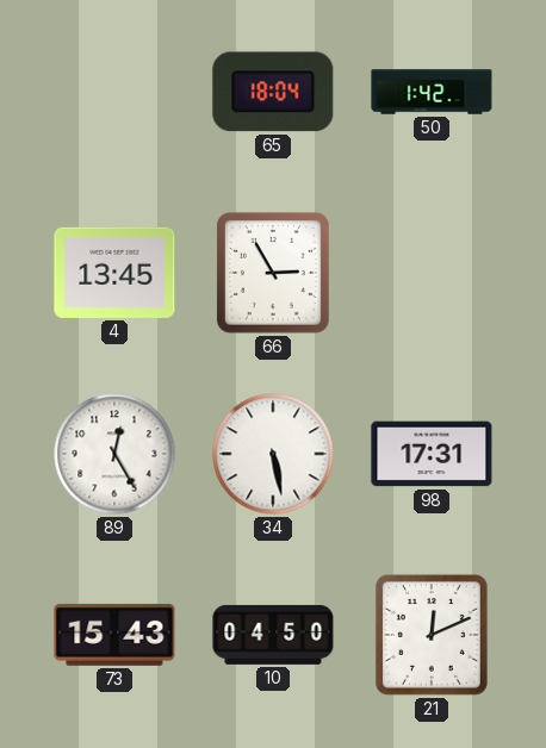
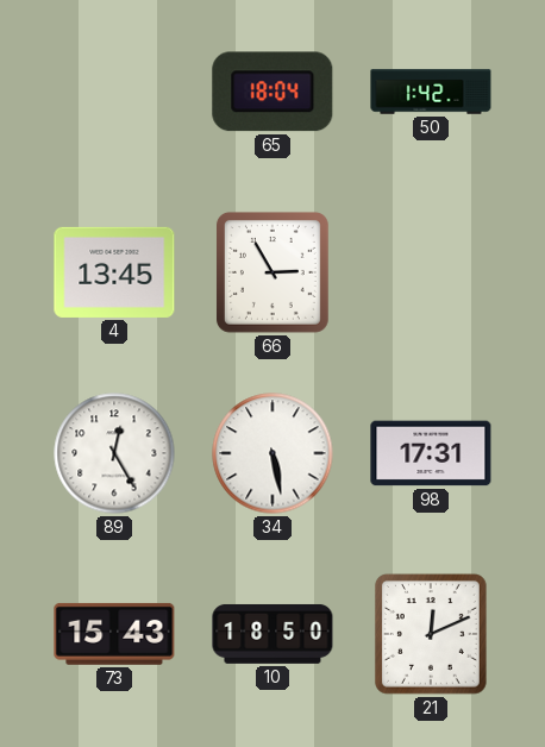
10: 04:50 -> 18:50 (272, 634)
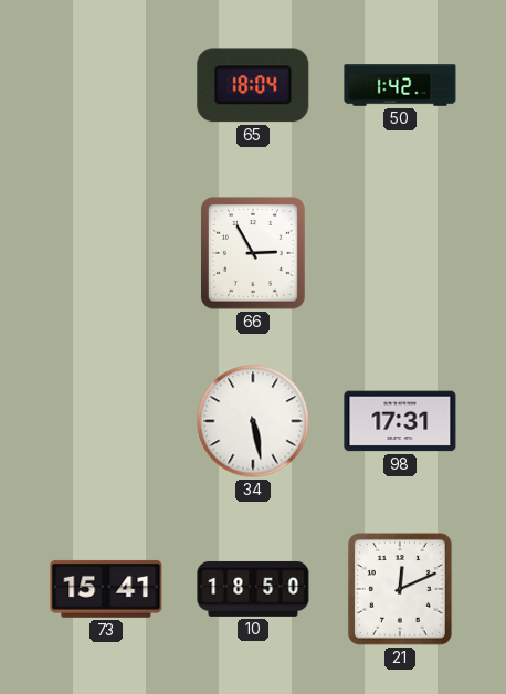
4: 13:45 -> none (114, 272)
89: 12:25 -> none (114, 453)
73: 15:43 -> 15:41 (106, 589)
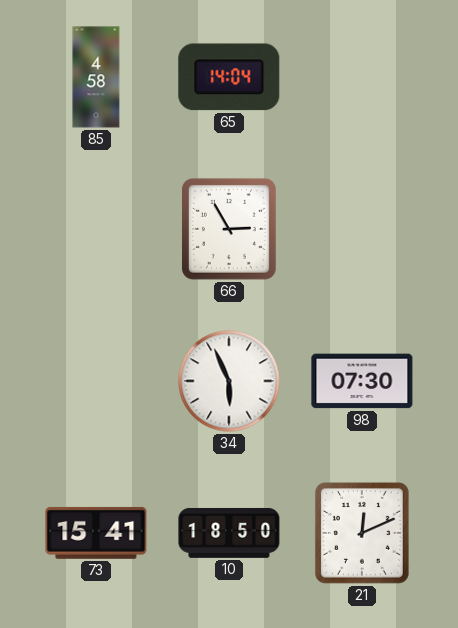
85: none -> 4:58 (96, 77)
65: 18:04 -> 14:04 (229, 77)
50: 1:42 -> none (400, 85)
34: 5:28 -> 5:56 (229, 381)
98: 17:31 -> 07:30 (362, 381)
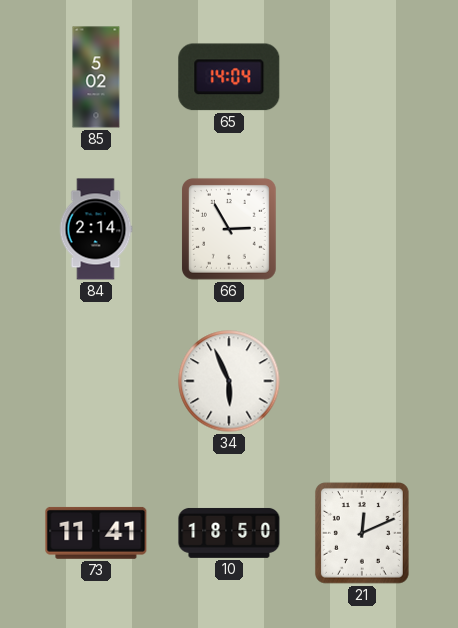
85: 4:58 -> 5:02 (96, 77)
84: none -> 2:14 (96, 229)
98: 07:30 -> none (362, 381)
73: 15:41 -> 11:41 (96, 533)
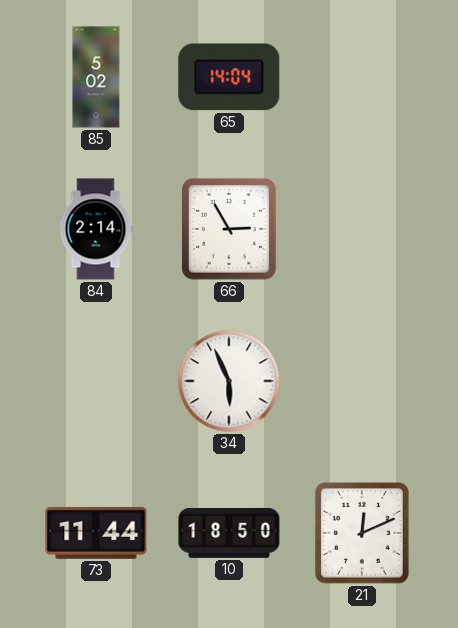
73: 11:41 -> 11:44 (96, 533)
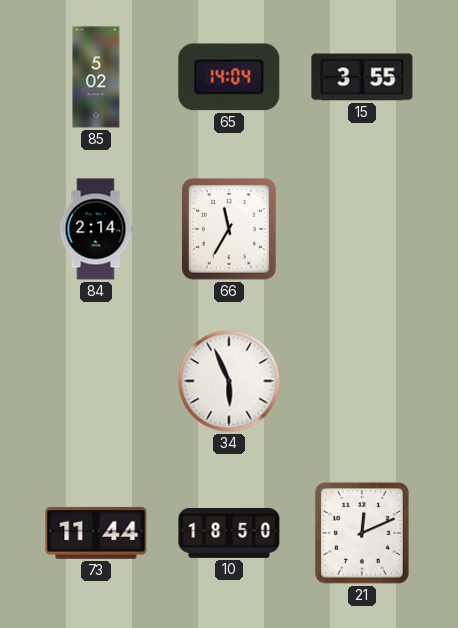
15: none -> 3:55 (362, 77)
66: 2:55 -> 11:35 (229, 229)
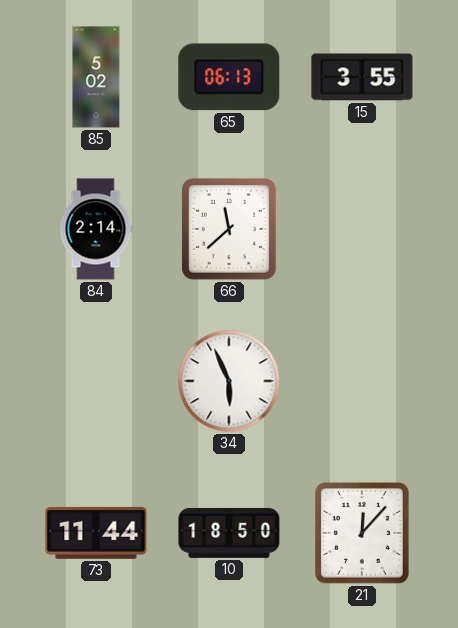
65: 14:04 -> 06:13 (229, 77)
66: 11:35 -> 11:38 (229, 229)
21: 12:11 -> 12:07 (362, 533)
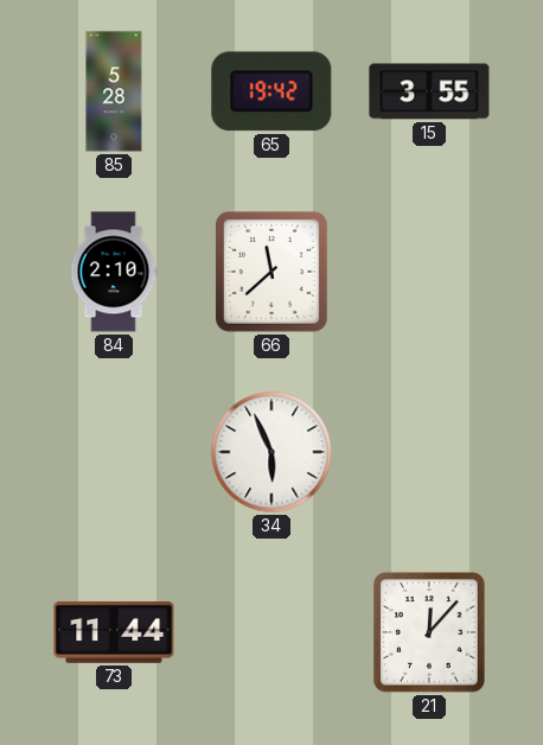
85: 5:02 -> 5:28 (114, 91)
65: 06:13 -> 19:42 (271, 91)
84: 2:14 -> 2:10 (114, 272)
10: 18:50 -> none (229, 533)
